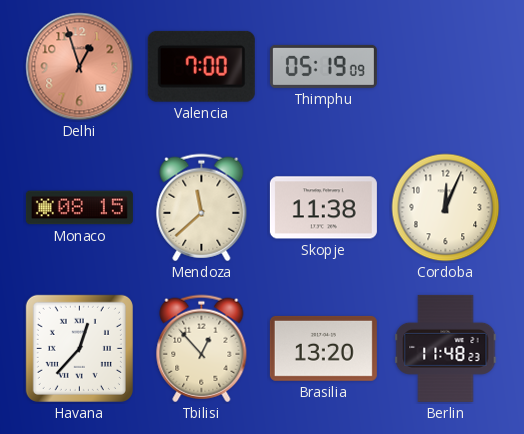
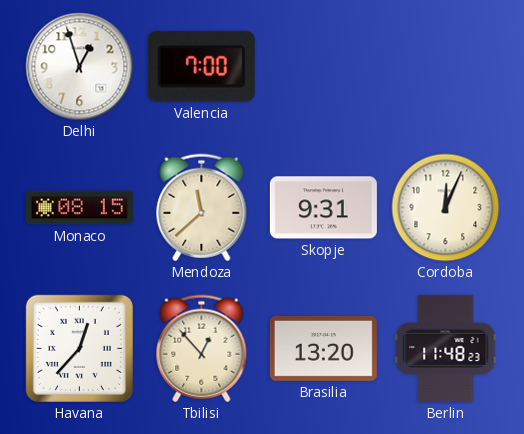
Delhi dial: salmon -> white (80, 67)
Thimphu: 05:19 -> none (323, 66)
Skopje: 11:38 -> 9:31 (323, 208)
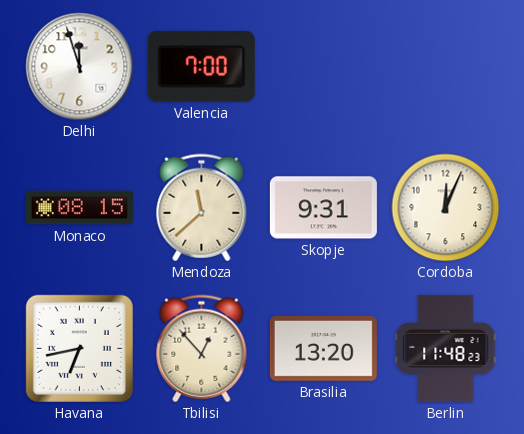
Delhi: 12:57 -> 11:57 (80, 67)
Havana: 12:37 -> 6:43 (79, 348)
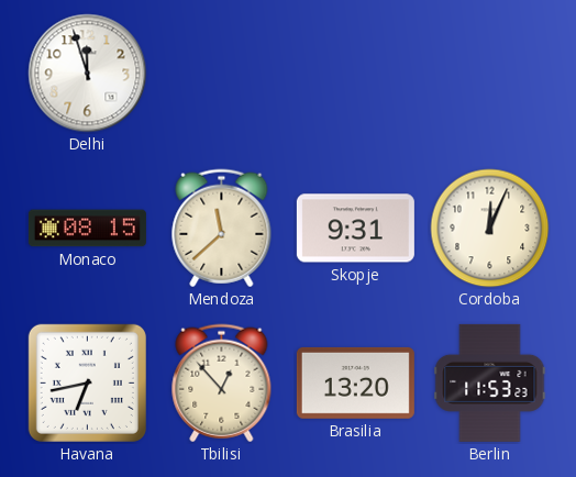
Valencia: 7:00 -> none (201, 66)
Berlin: 11:48 -> 11:53 (490, 382)
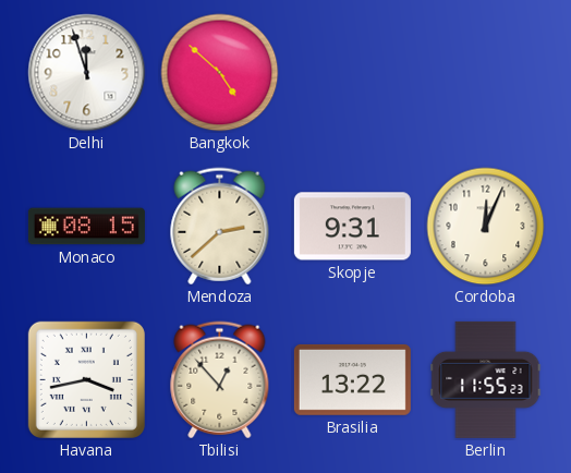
Bangkok: none -> 4:52 (220, 73)
Mendoza: 11:38 -> 2:38 (220, 227)
Havana: 6:43 -> 3:43 (86, 379)
Brasilia: 13:20 -> 13:22 (352, 379)
Berlin: 11:53 -> 11:55 (486, 379)
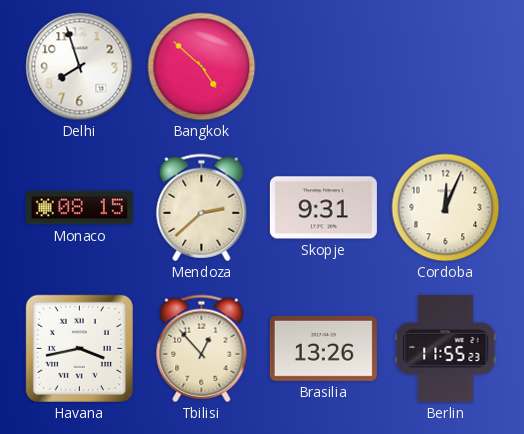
Delhi: 11:57 -> 7:57 (80, 67)
Brasilia: 13:22 -> 13:26 (323, 348)
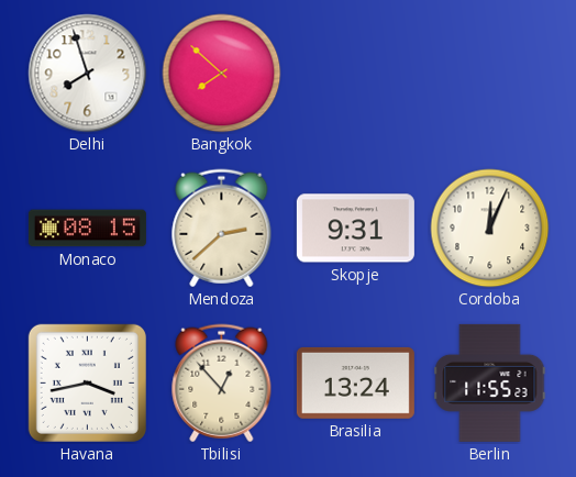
Bangkok: 4:52 -> 7:52 (222, 74)
Brasilia: 13:26 -> 13:24 (355, 382)
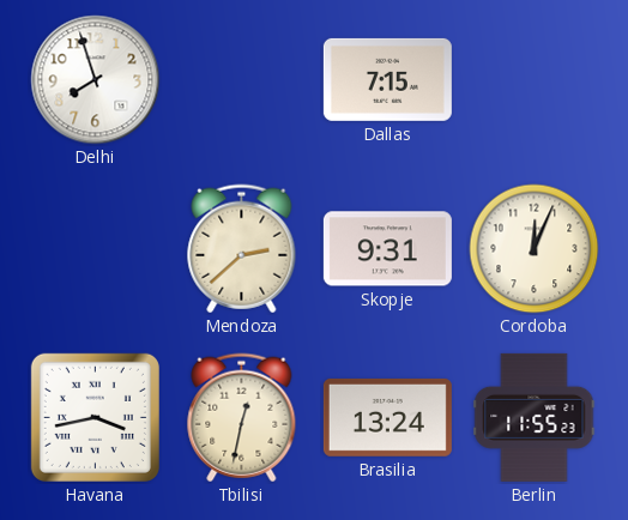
Bangkok: 7:52 -> none (222, 74)
Dallas: none -> 7:15 (387, 79)
Monaco: 08:15 -> none (87, 229)
Tbilisi: 12:53 -> 12:32 (242, 418)
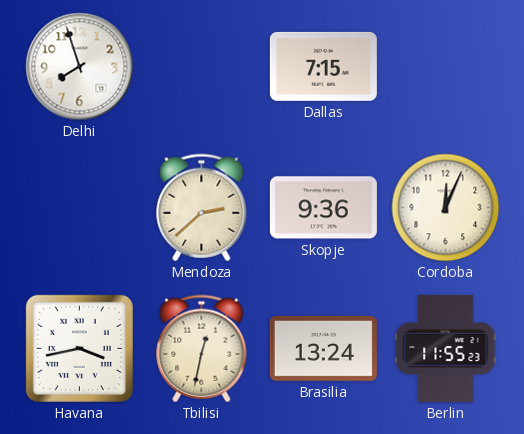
Skopje: 9:31 -> 9:36 (323, 208)
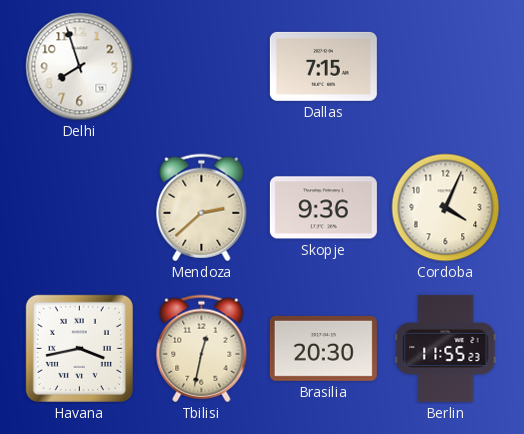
Cordoba: 12:04 -> 4:04 (446, 208)
Brasilia: 13:24 -> 20:30 (323, 348)
